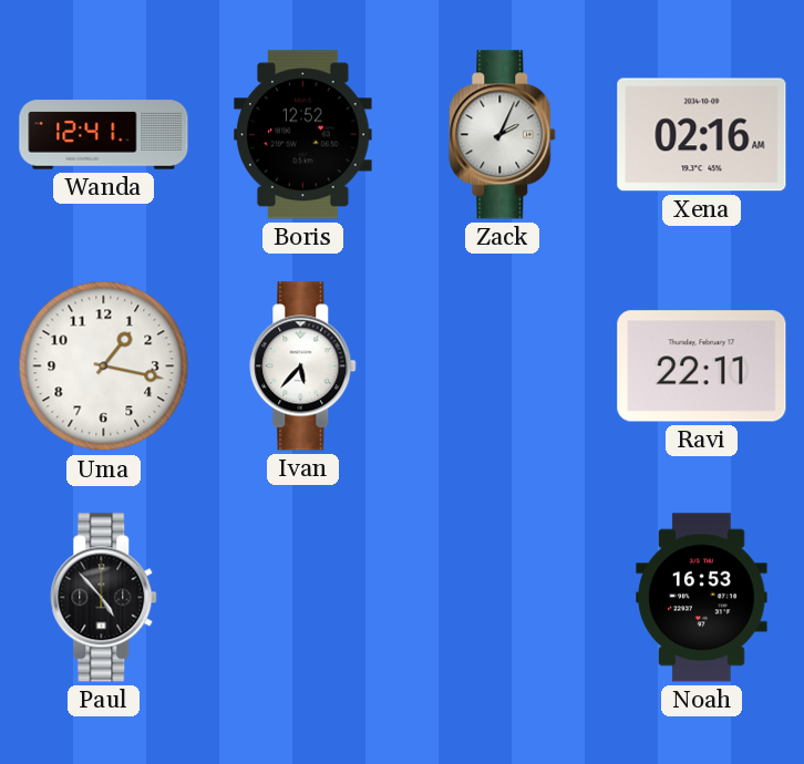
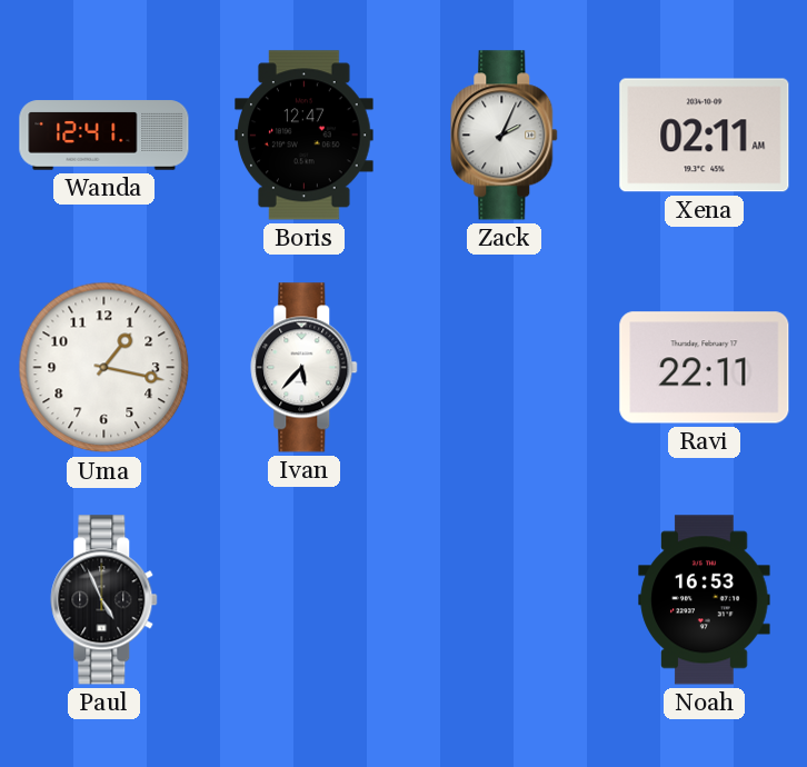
Boris: 12:52 -> 12:47 (305, 136)
Xena: 02:16 -> 02:11 (705, 136)
Paul: 4:53 -> 4:56 (104, 600)
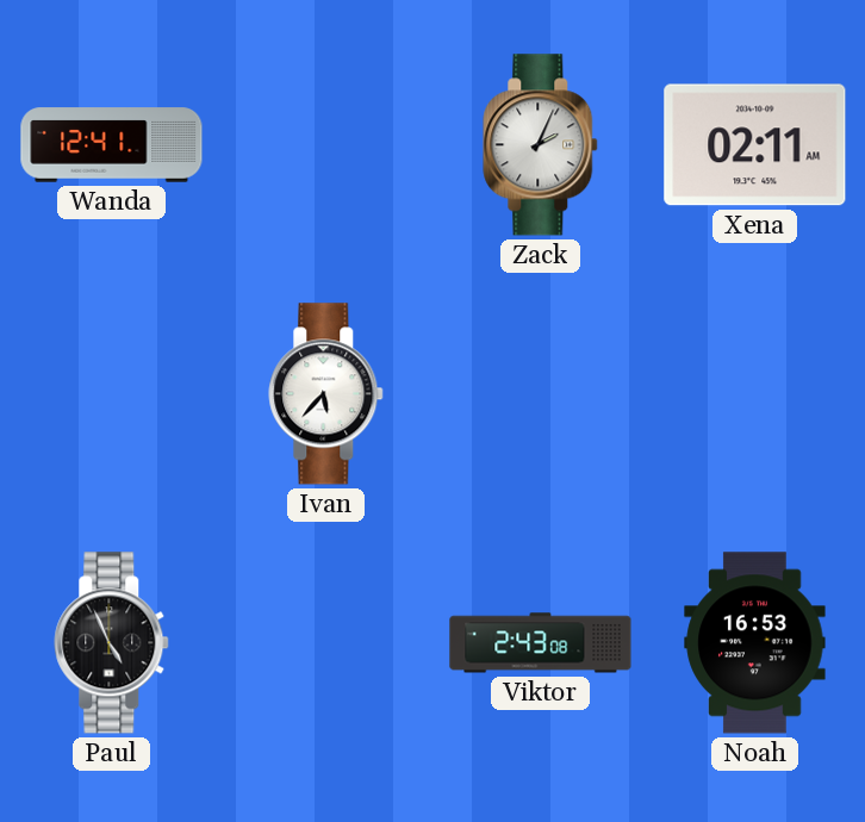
Boris: 12:47 -> none (305, 136)
Uma: 1:17 -> none (104, 368)
Ravi: 22:11 -> none (705, 368)
Viktor: none -> 2:43 (541, 643)
